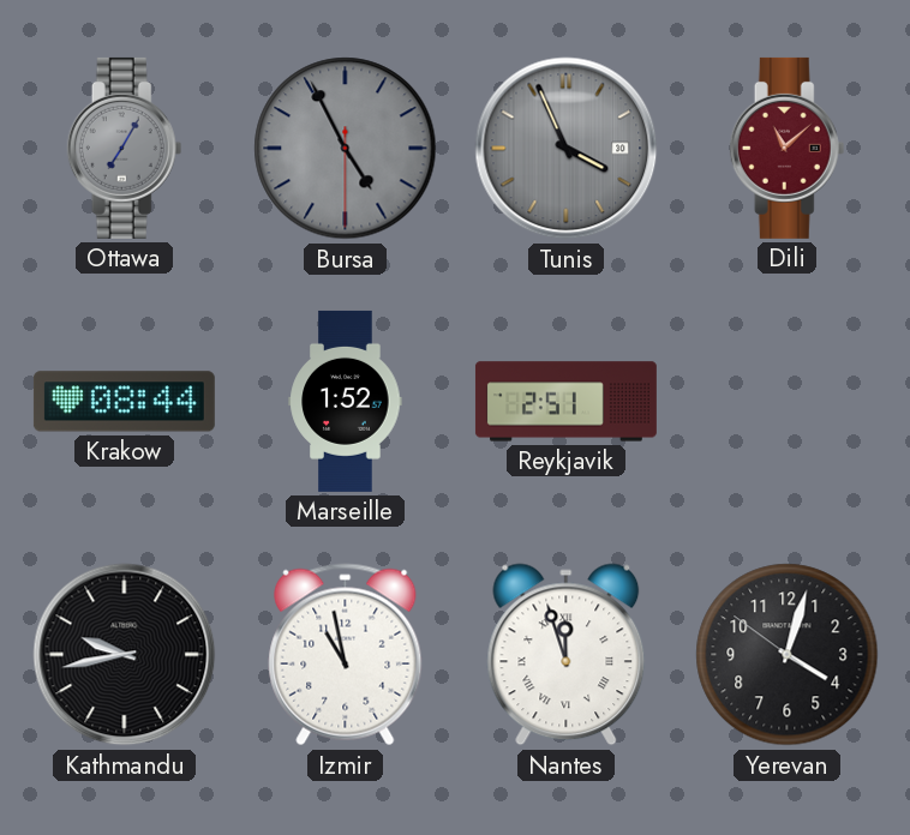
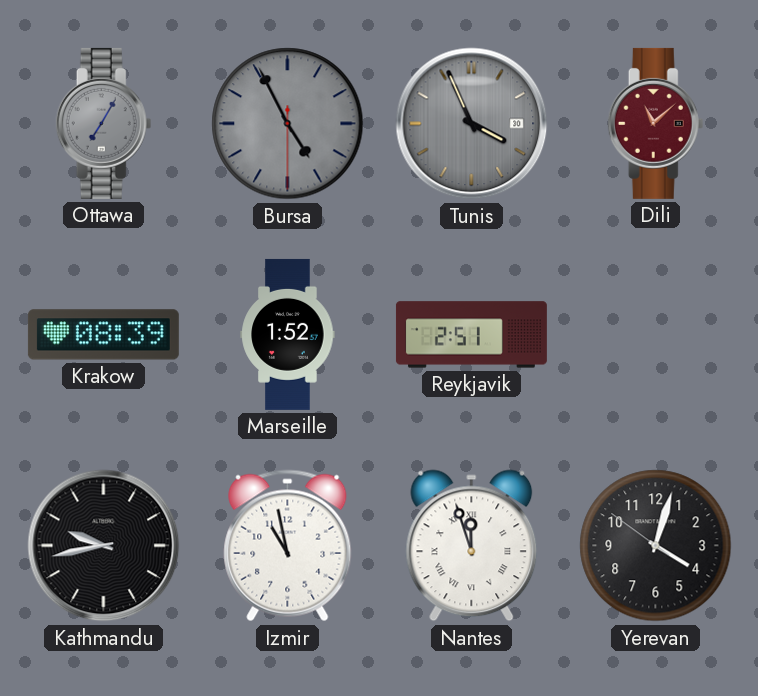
Krakow: 08:44 -> 08:39 (103, 335)
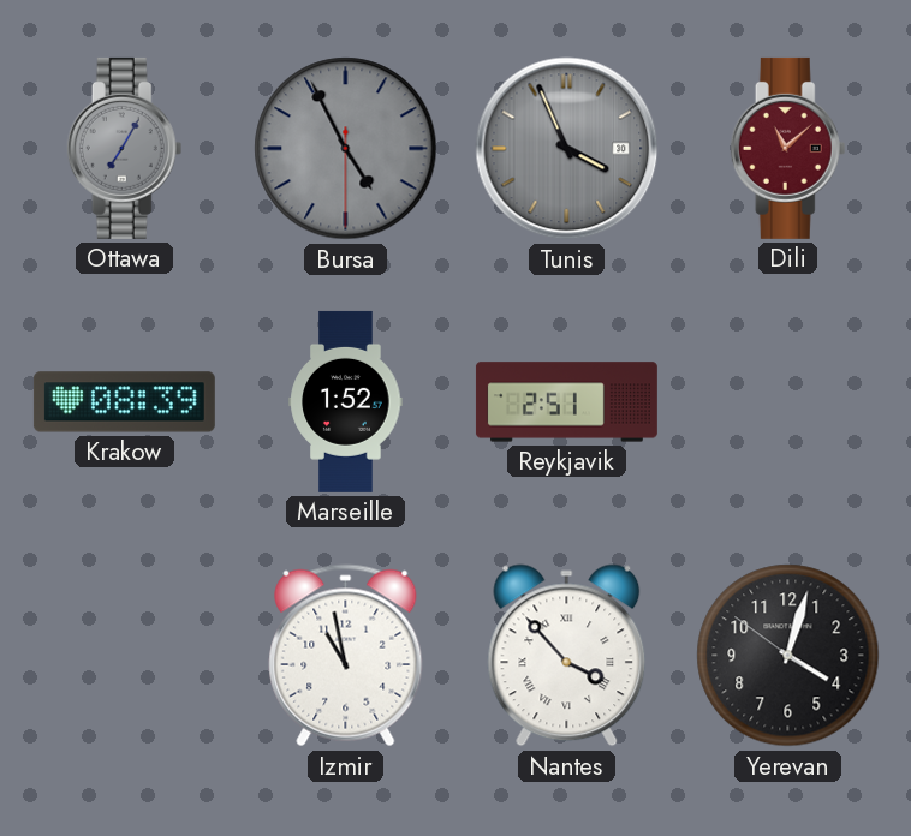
Kathmandu: 9:43 -> none (104, 546)
Nantes: 11:57 -> 3:53 (567, 656)
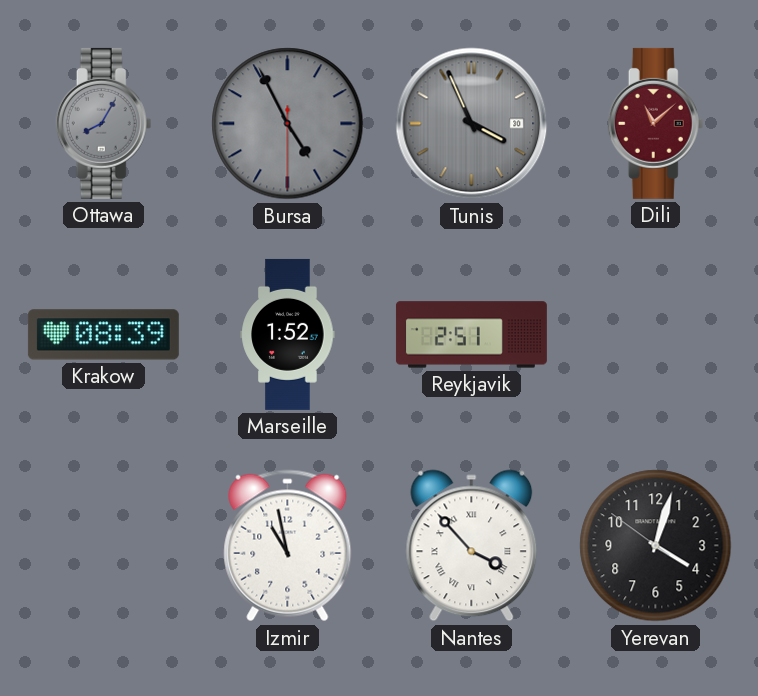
Ottawa: 7:05 -> 8:05 (104, 123)
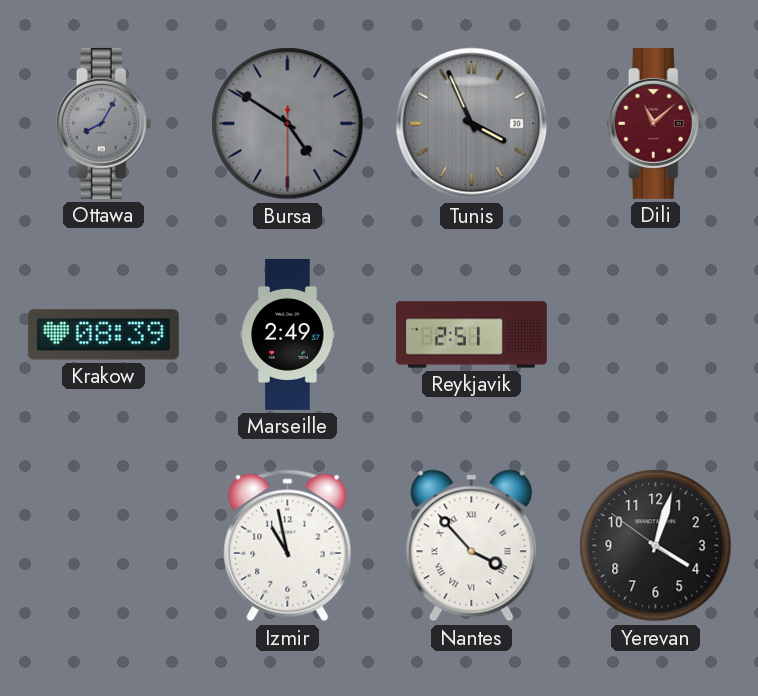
Bursa: 4:55 -> 4:50 (288, 124)
Marseille: 1:52 -> 2:49 (288, 334)
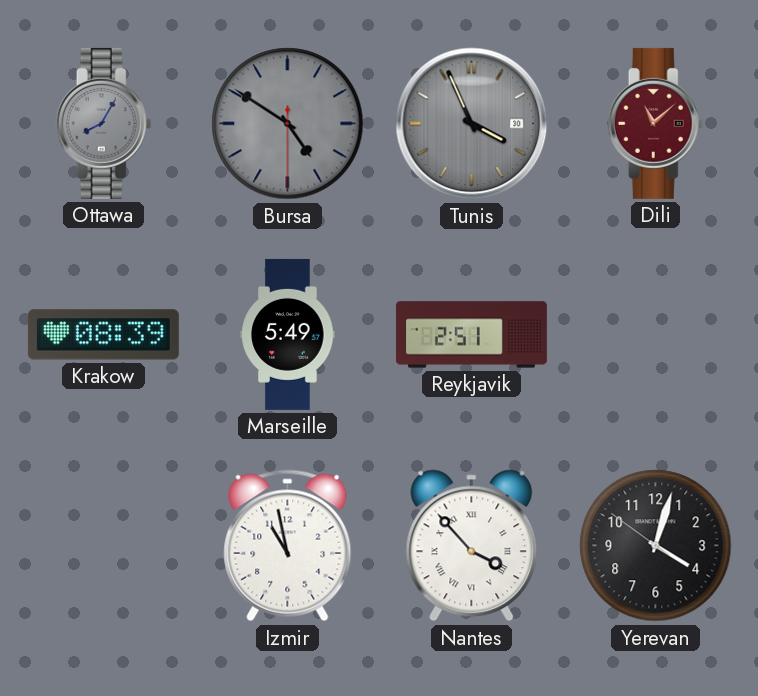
Marseille: 2:49 -> 5:49 (288, 334)
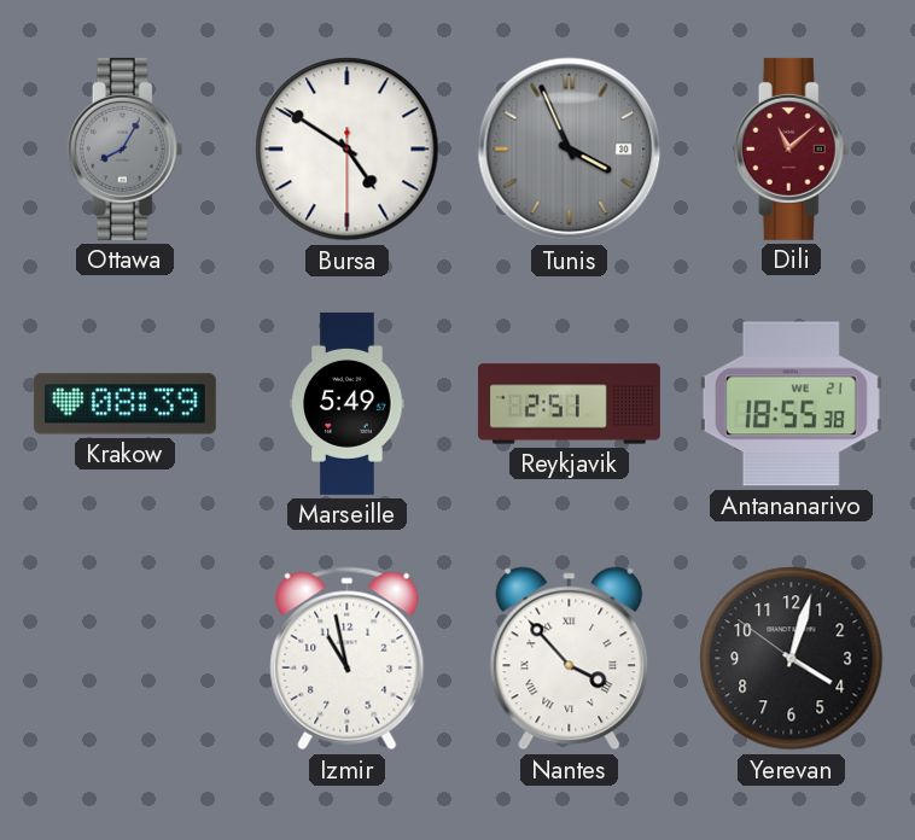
Bursa dial: grey -> white (348, 150)
Antananarivo: none -> 18:55 (791, 404)
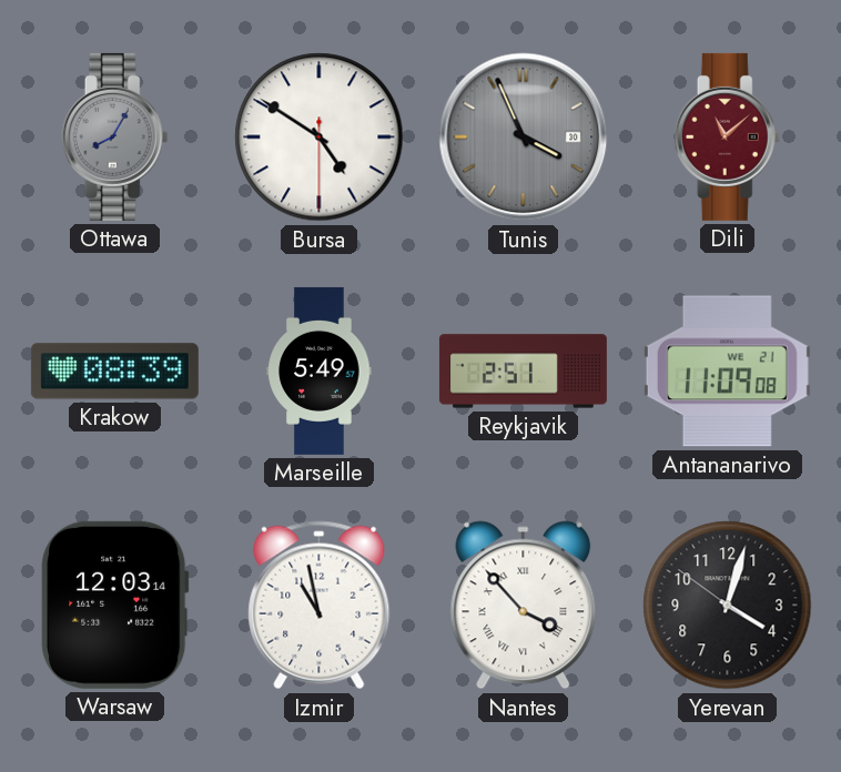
Antananarivo: 18:55 -> 11:09 (727, 372)
Warsaw: none -> 12:03 (115, 605)
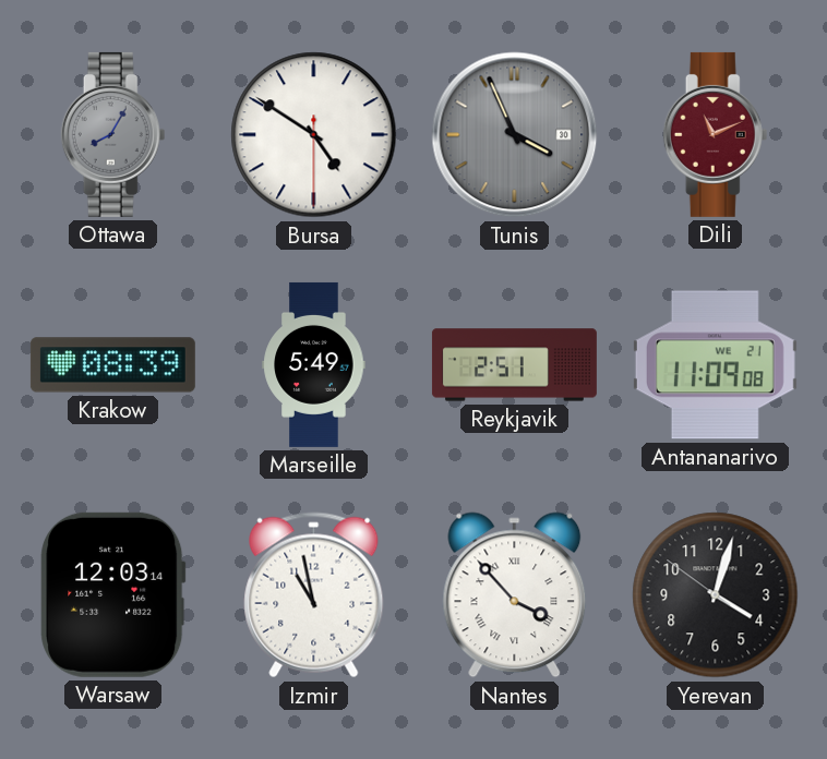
Dili: 11:08 -> 11:11 (716, 134)
